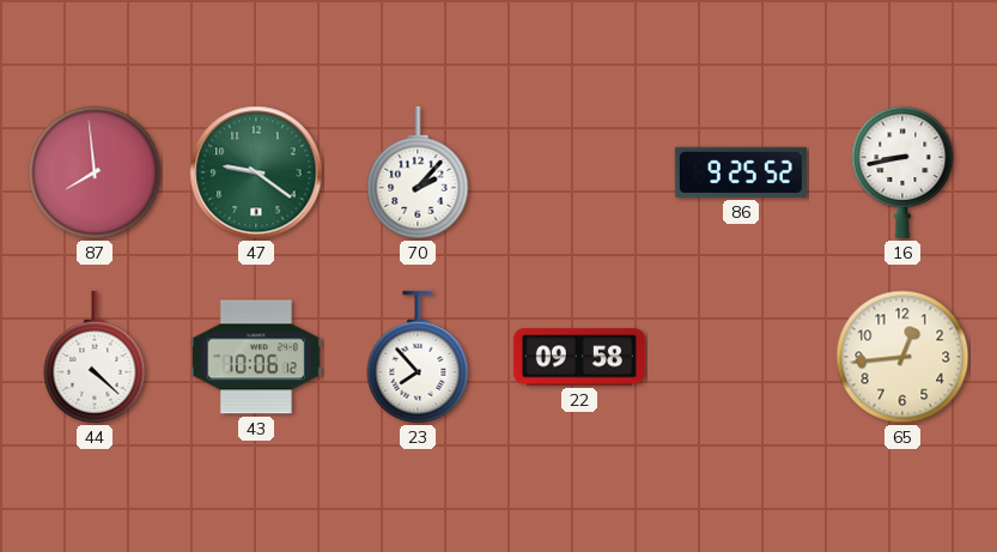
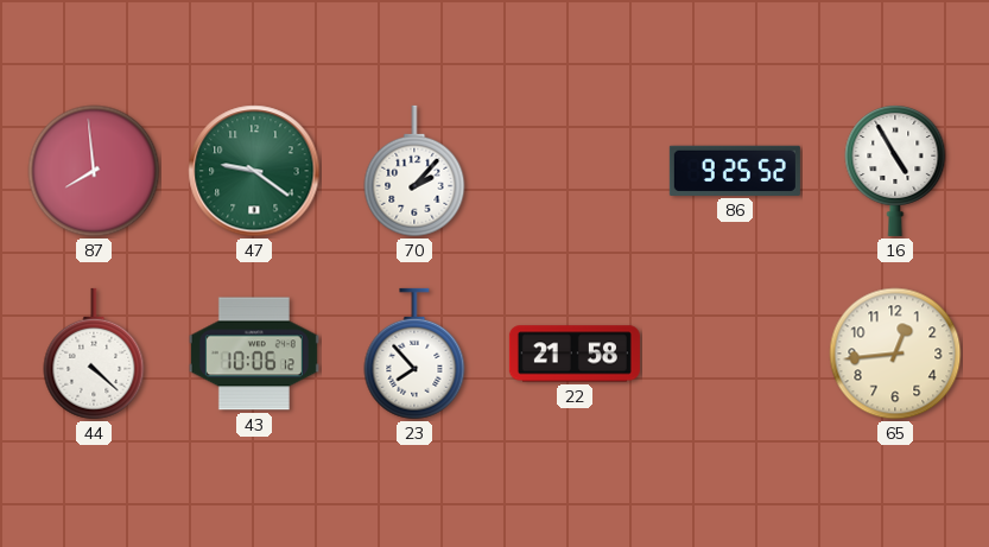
16: 8:43 -> 4:55 (895, 171)
22: 09:58 -> 21:58 (575, 354)
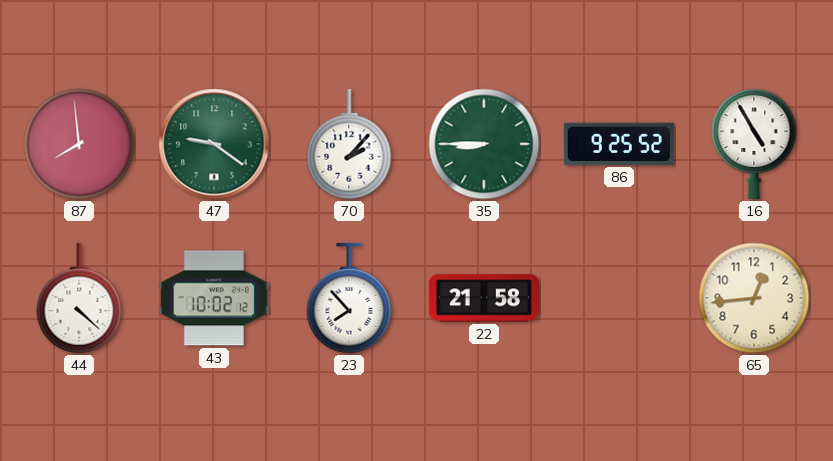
35: none -> 8:45 (484, 144)
43: 10:06 -> 10:02 (214, 298)
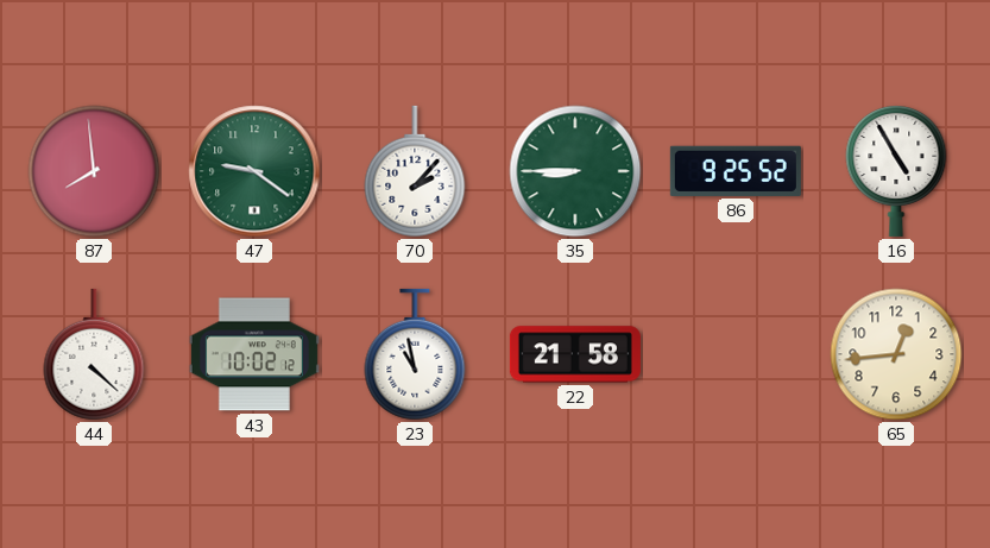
23: 7:53 -> 10:58 (415, 354)
